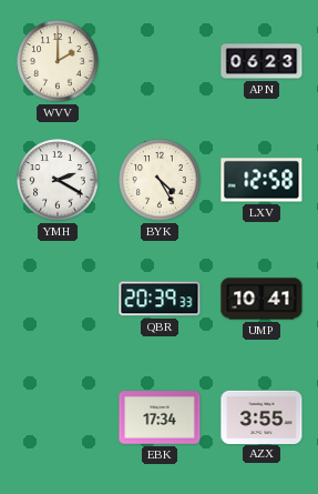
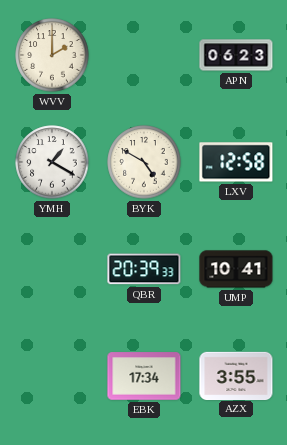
YMH: 2:20 -> 1:20 (52, 162)
BYK: 4:25 -> 4:50 (144, 162)
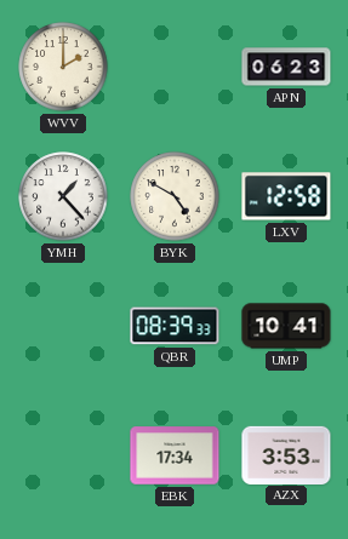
YMH: 1:20 -> 1:23 (63, 196)
QBR: 20:39 -> 08:39 (175, 326)
AZX: 3:55 -> 3:53 (286, 454)
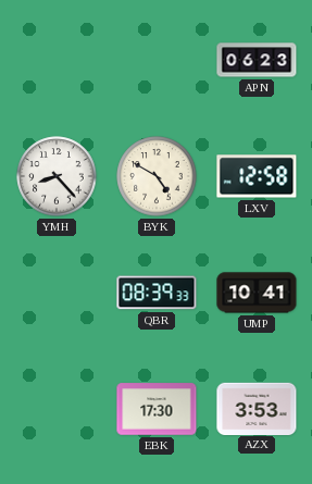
WVV: 2:00 -> none (63, 67)
YMH: 1:23 -> 8:23 (57, 176)
EBK: 17:34 -> 17:30 (157, 409)
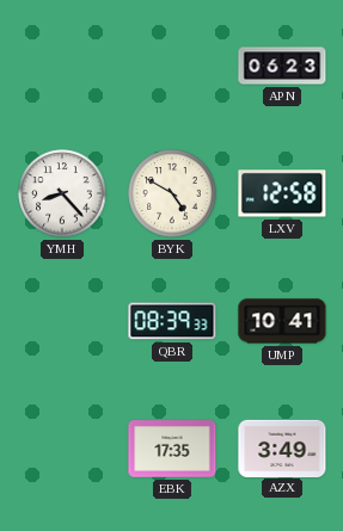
EBK: 17:30 -> 17:35 (172, 449)
AZX: 3:53 -> 3:49 (282, 447)
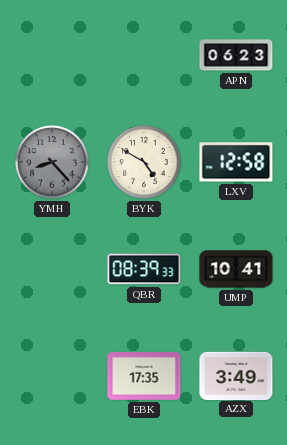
YMH dial: white -> grey (52, 162)
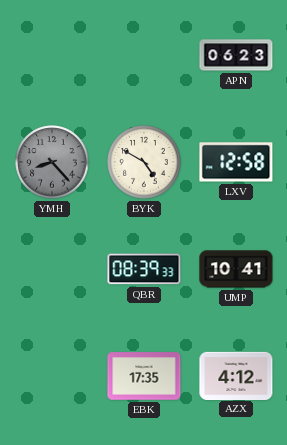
AZX: 3:49 -> 4:12 (236, 375)
